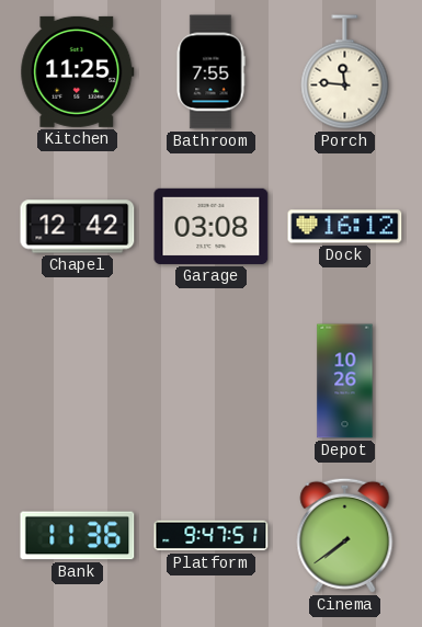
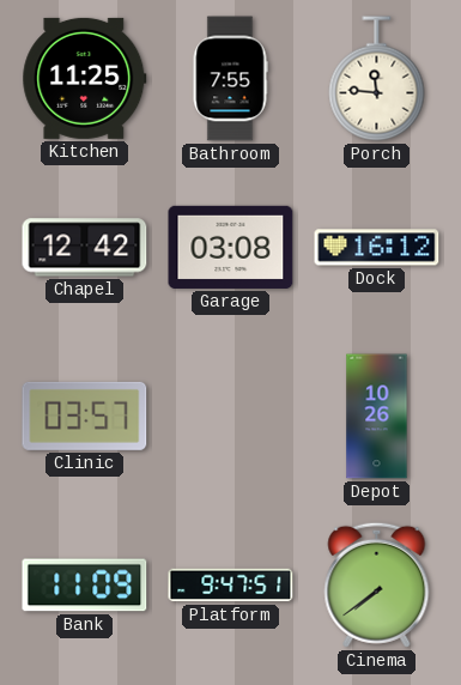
Clinic: none -> 03:57 (85, 416)
Bank: 11:36 -> 11:09 (85, 586)
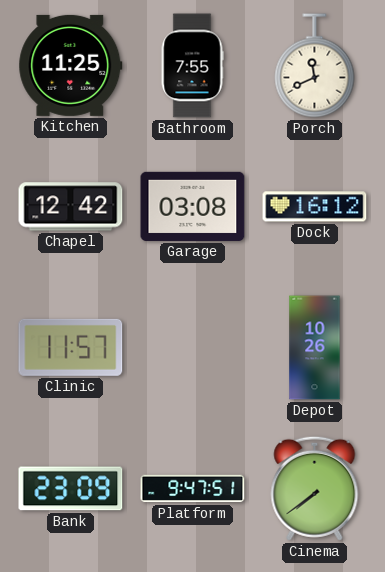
Porch: 11:46 -> 11:41 (315, 66)
Clinic: 03:57 -> 11:57 (71, 347)
Bank: 11:09 -> 23:09 (71, 489)
